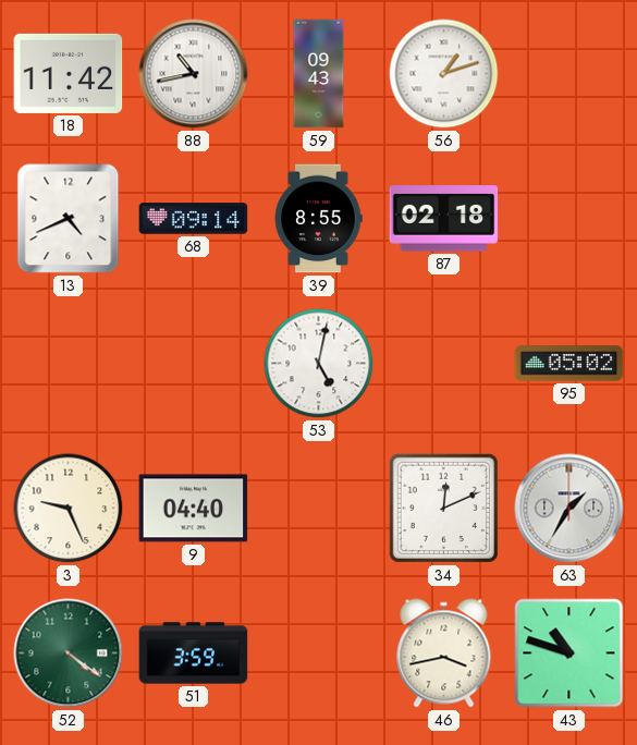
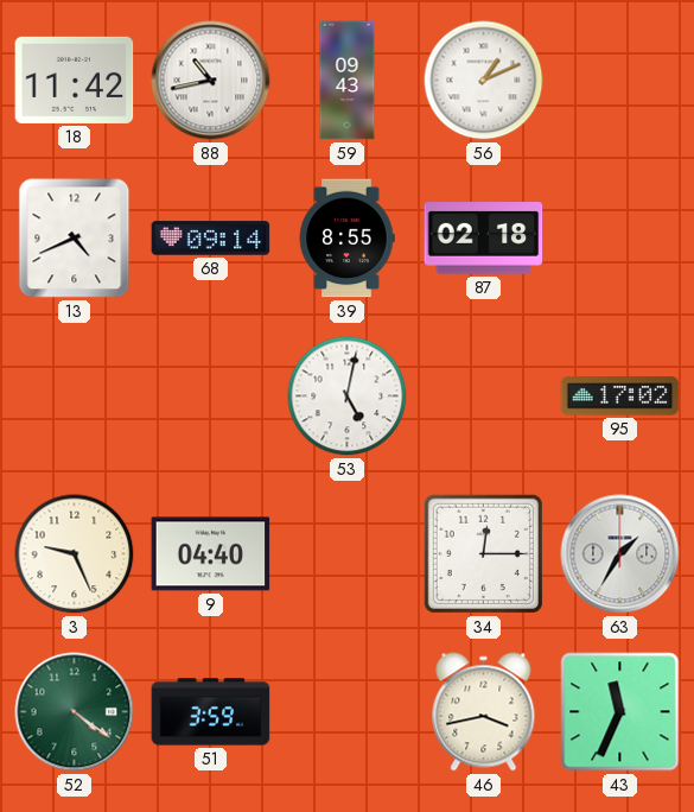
56: 1:12 -> 1:11 (484, 81)
95: 05:02 -> 17:02 (620, 397)
34: 12:11 -> 12:15 (483, 553)
43: 10:48 -> 11:34 (620, 712)
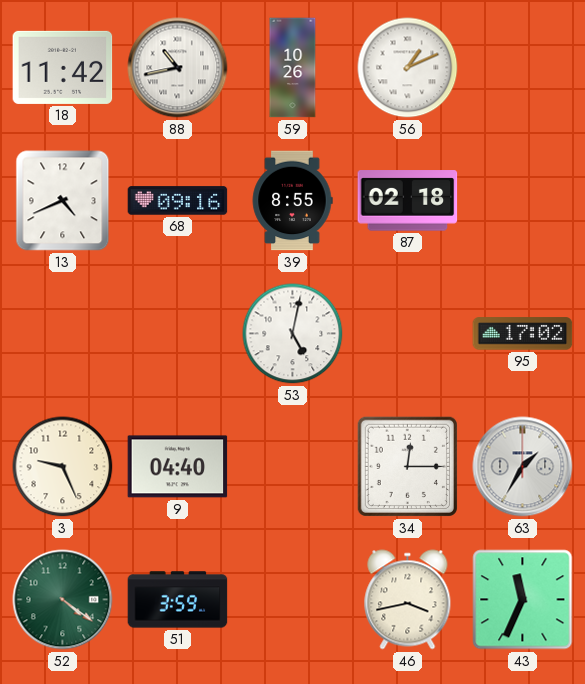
59: 09:43 -> 10:26 (293, 68)
68: 09:14 -> 09:16 (178, 201)
